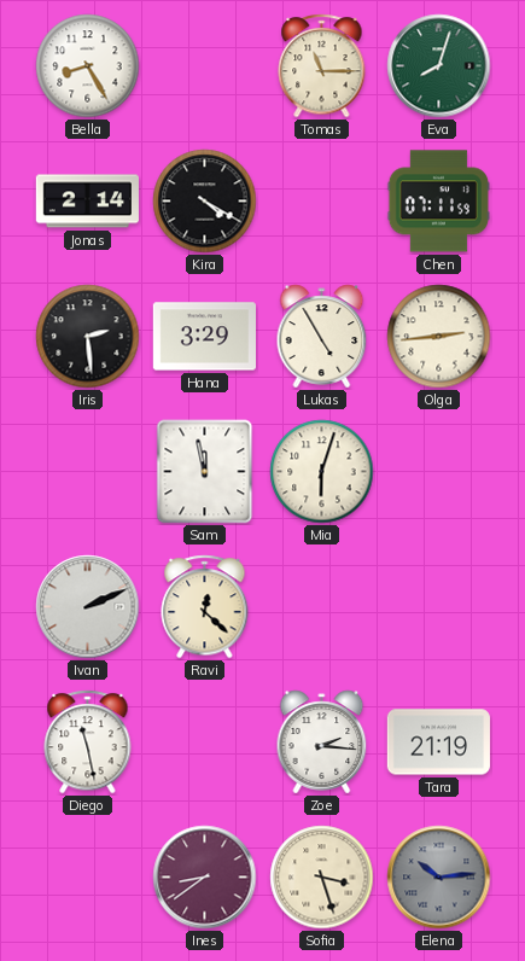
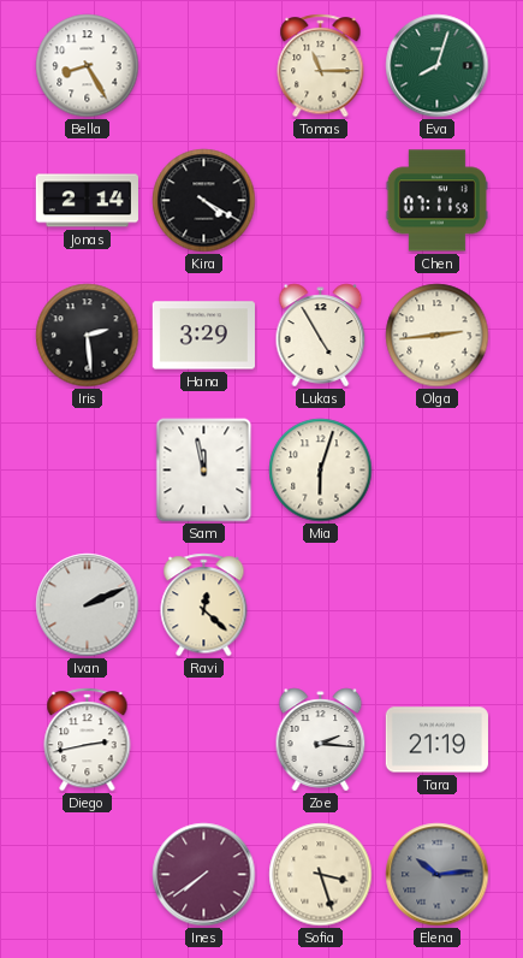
Diego: 11:28 -> 2:43 (88, 740)
Ines: 8:39 -> 7:39 (204, 875)
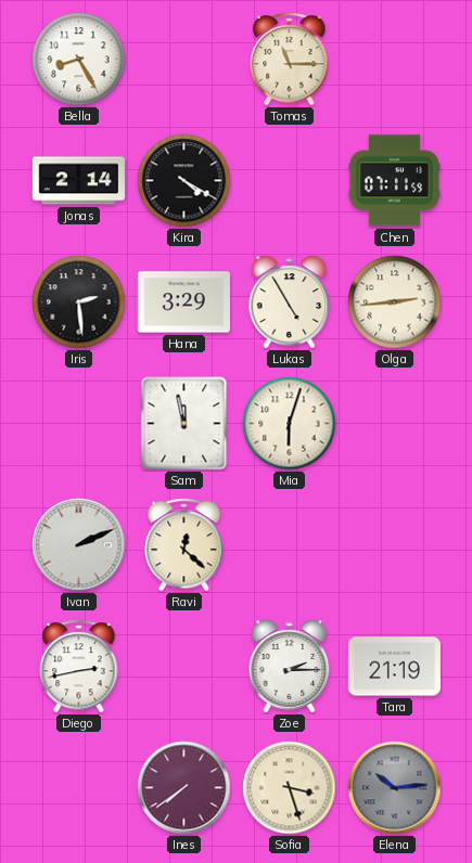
Eva: 8:03 -> none (438, 66)
Zoe: 2:16 -> 2:15 (290, 667)
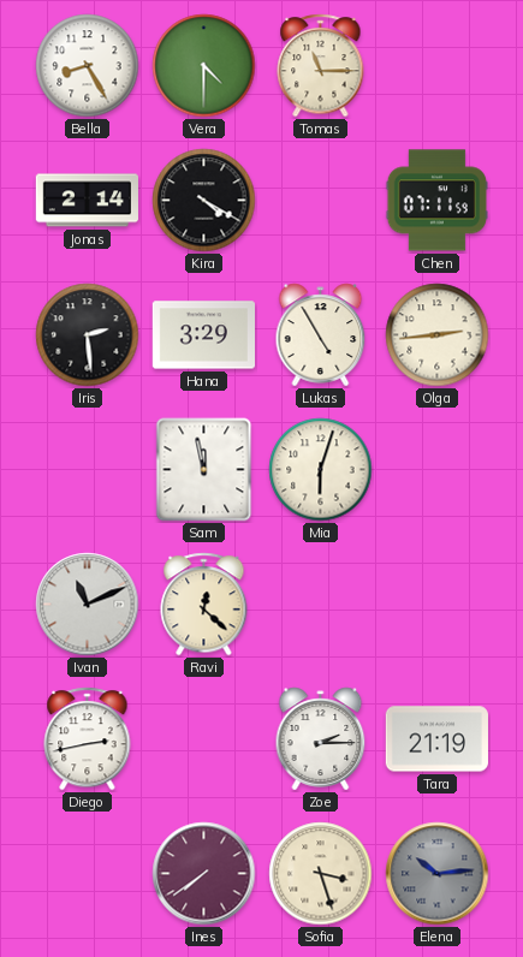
Vera: none -> 4:30 (204, 66)
Ivan: 2:11 -> 11:11 (88, 605)
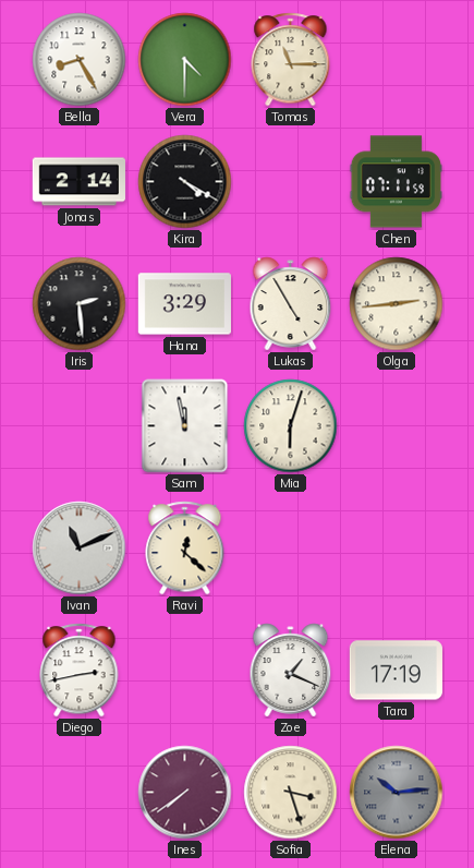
Zoe: 2:15 -> 1:19 (291, 671)
Tara: 21:19 -> 17:19 (396, 671)
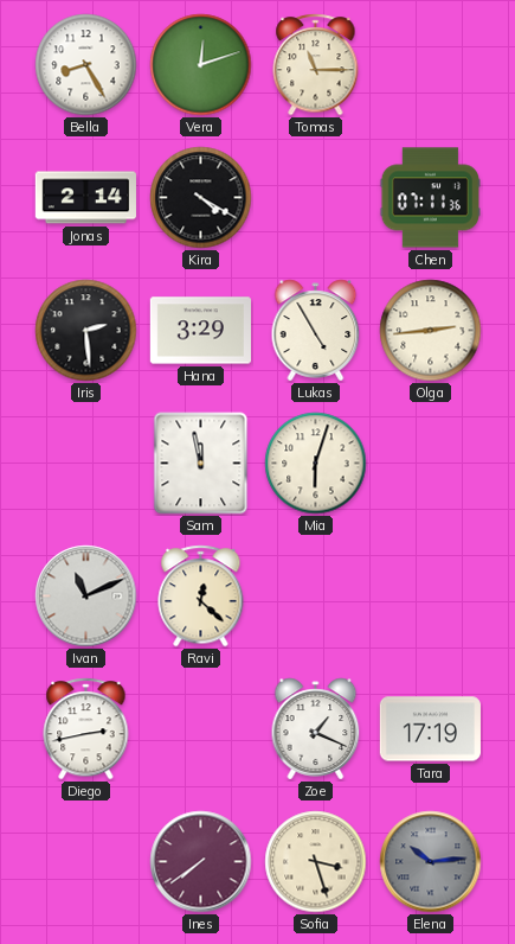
Vera: 4:30 -> 12:12 (201, 65)
Chen: 07:11:59 -> 07:11:36 (430, 198)
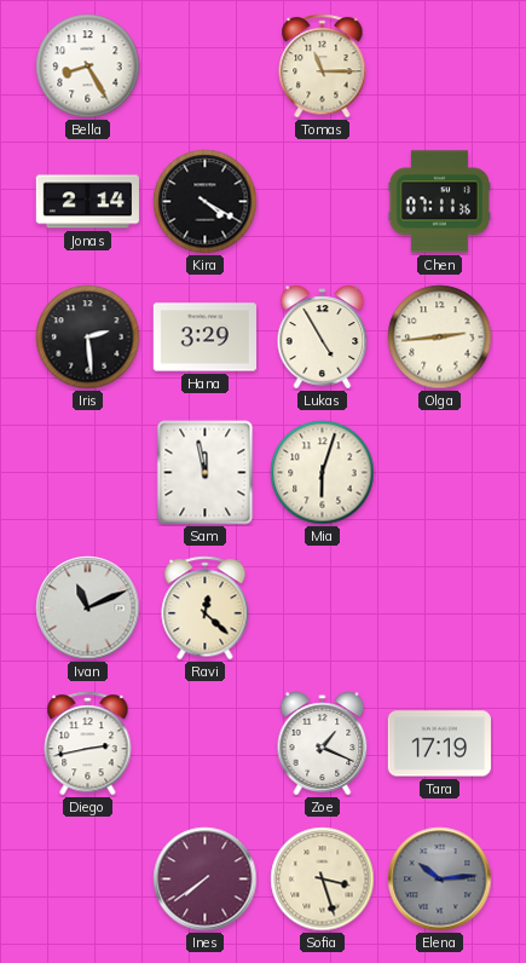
Vera: 12:12 -> none (201, 65)
